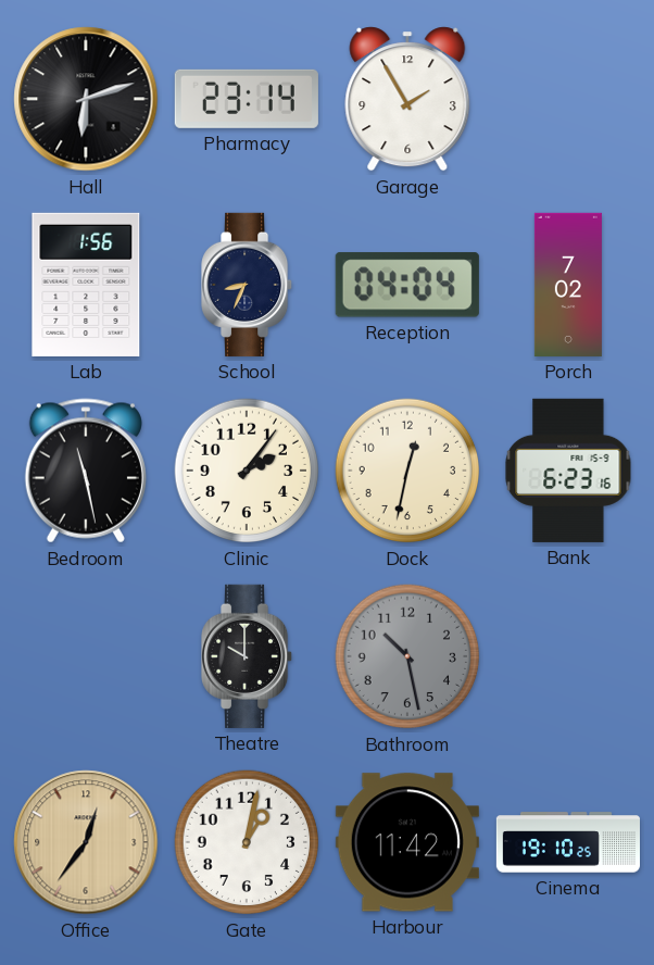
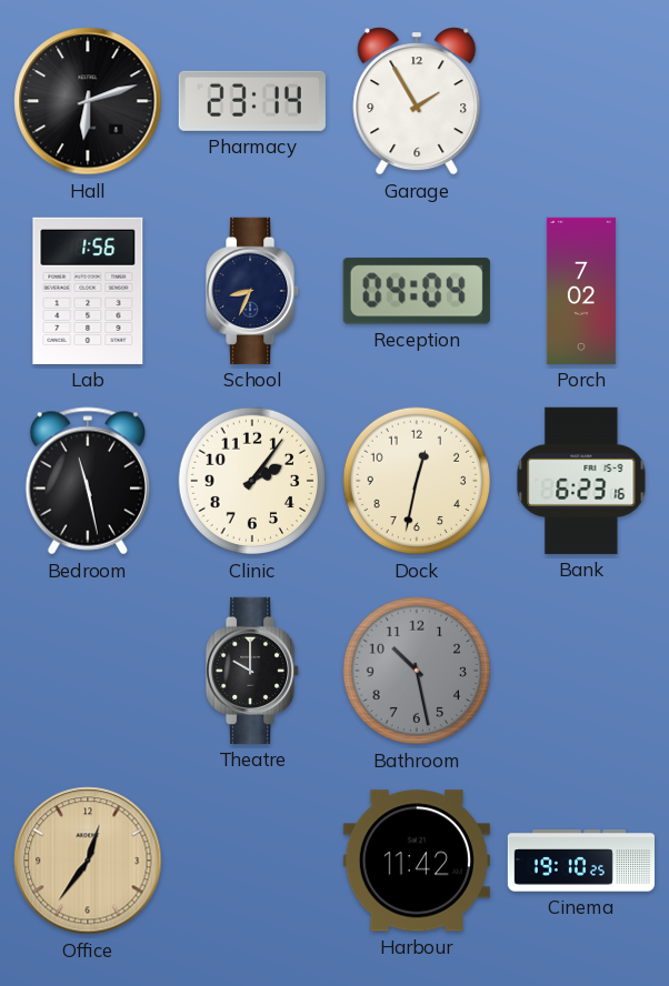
Gate: 1:02 -> none (247, 842)
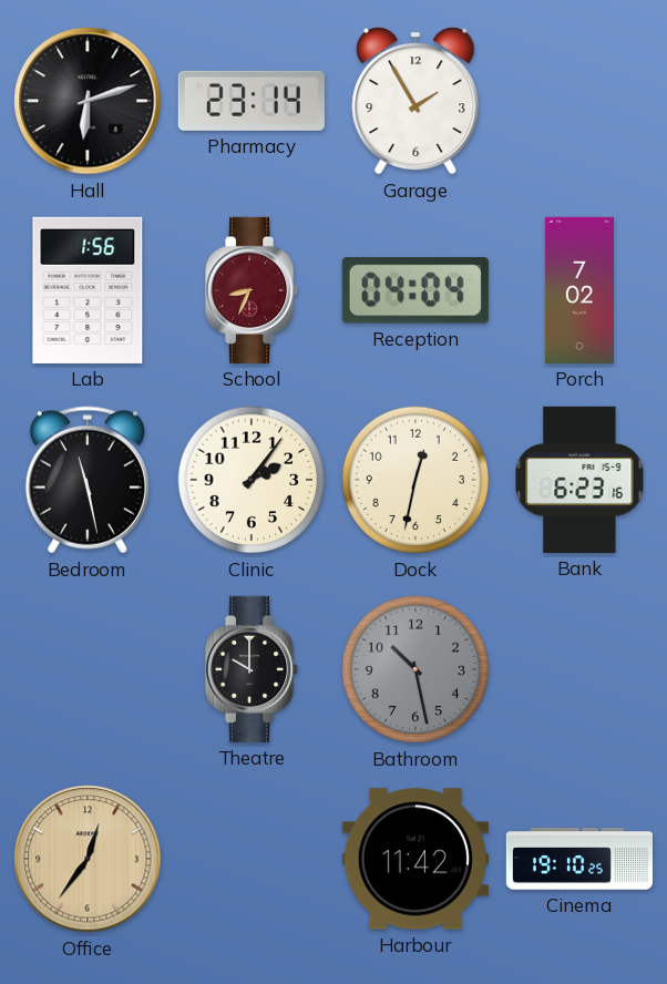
School dial: navy -> burgundy (253, 290)
